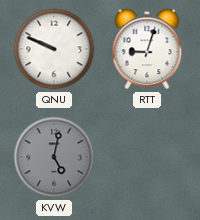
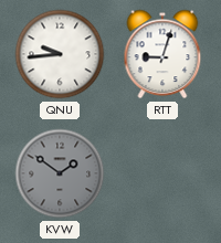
QNU: 9:49 -> 9:44 (60, 54)
KVW: 5:02 -> 1:51 (60, 173)
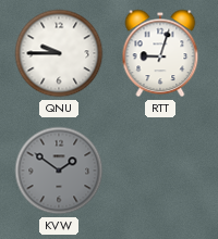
QNU: 9:44 -> 9:45 (59, 53)
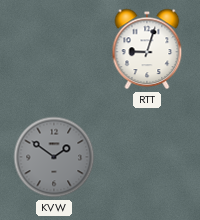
QNU: 9:45 -> none (59, 53)
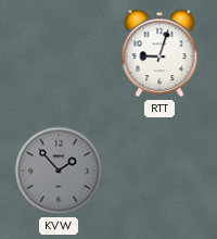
KVW: 1:51 -> 1:53 (59, 171)
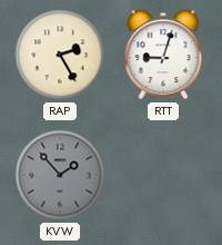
RAP: none -> 2:25 (60, 55)
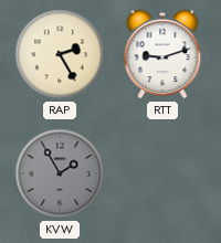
RTT: 9:03 -> 9:12 (162, 54)
KVW: 1:53 -> 1:55 (60, 173)
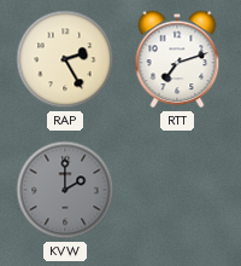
RTT: 9:12 -> 7:12 (177, 59)
KVW: 1:55 -> 2:00 (65, 190)
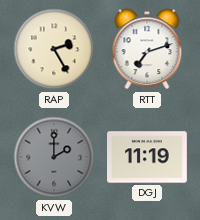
DGJ: none -> 11:19 (148, 157)
